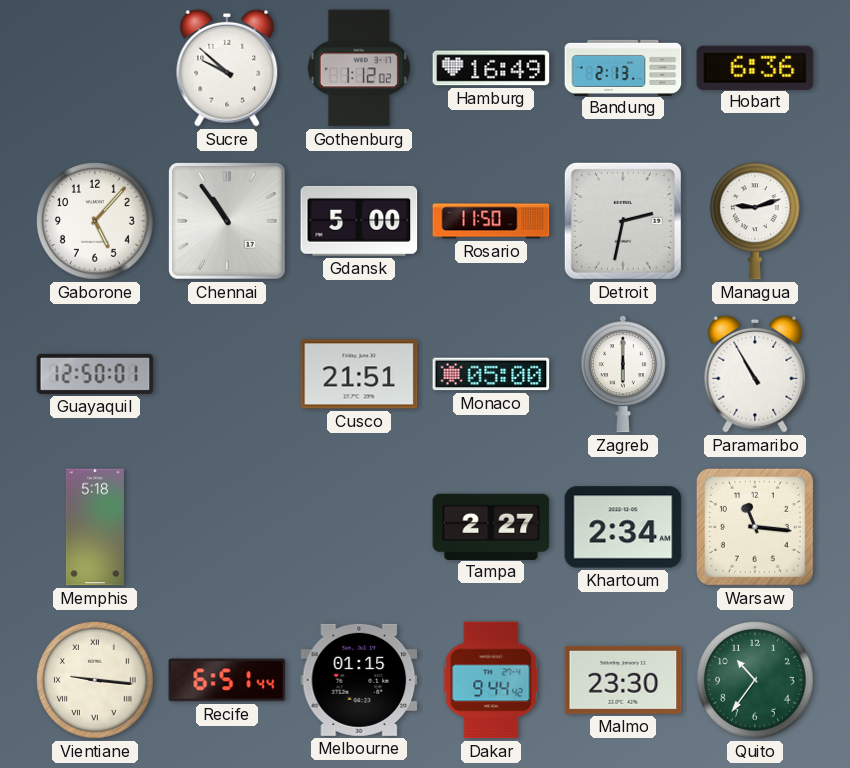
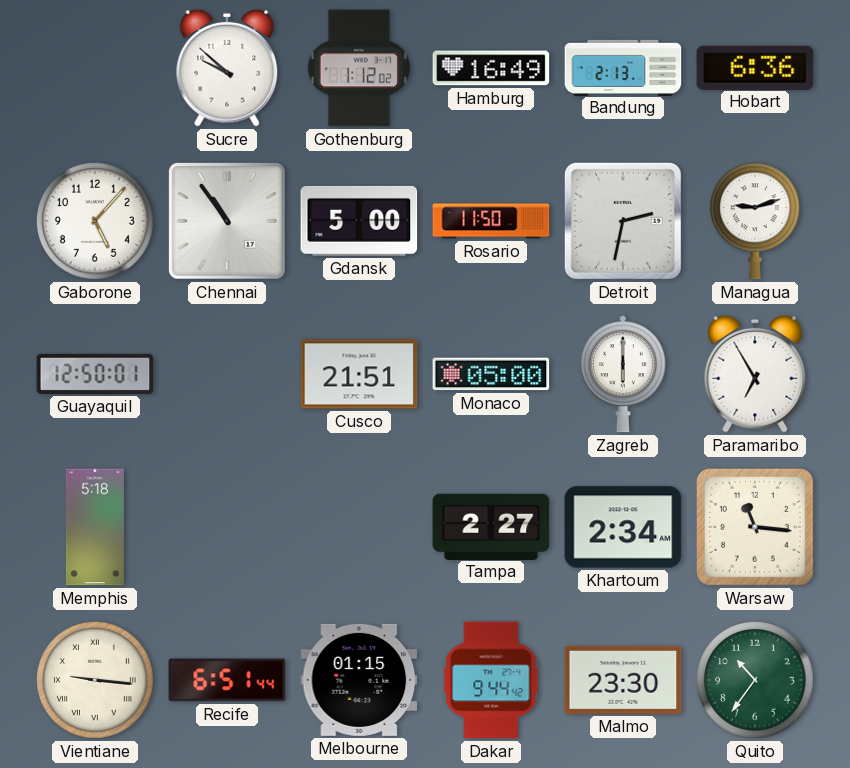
Paramaribo: 10:55 -> 6:55 (755, 374)
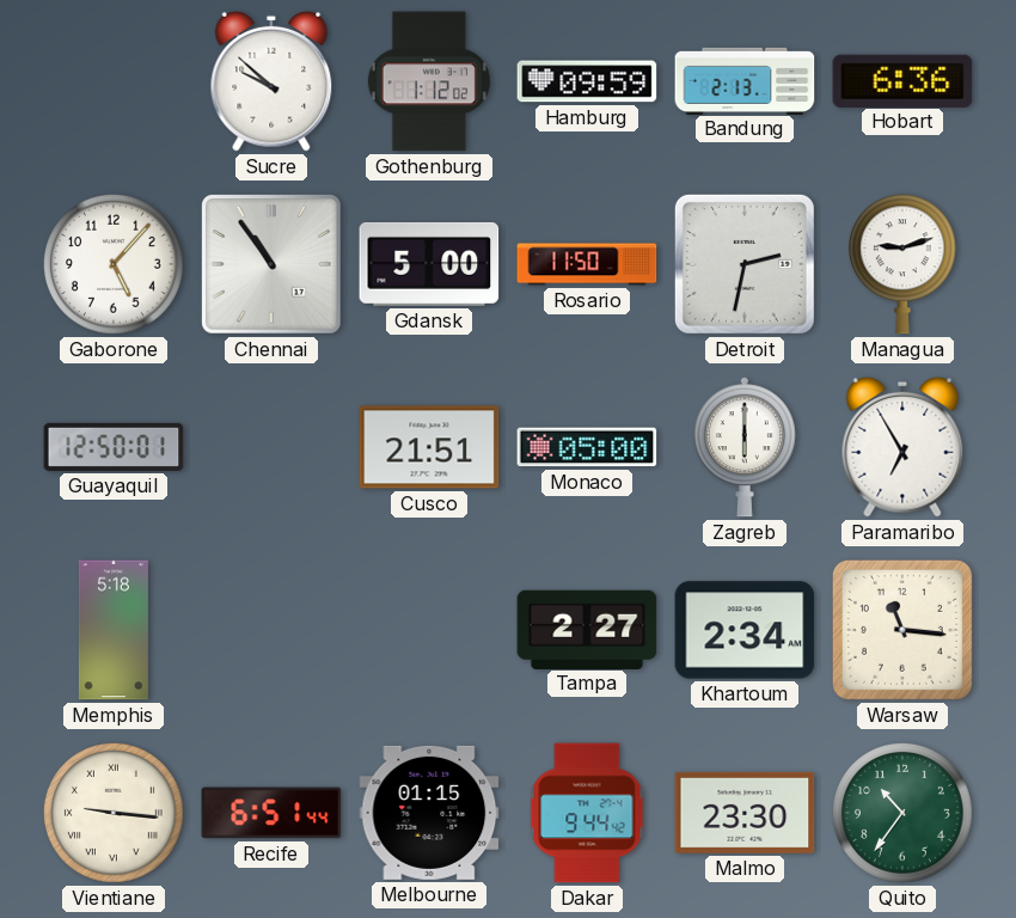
Hamburg: 16:49 -> 09:59 (587, 81)
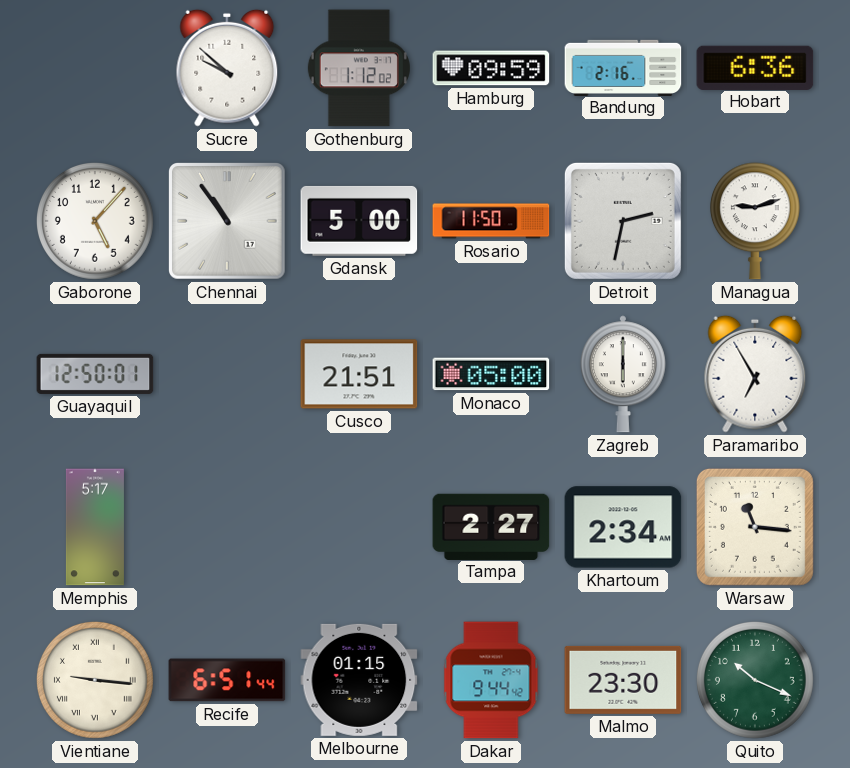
Bandung: 2:13 -> 2:16 (623, 67)
Memphis: 5:18 -> 5:17 (95, 527)
Quito: 10:36 -> 10:19 (755, 680)
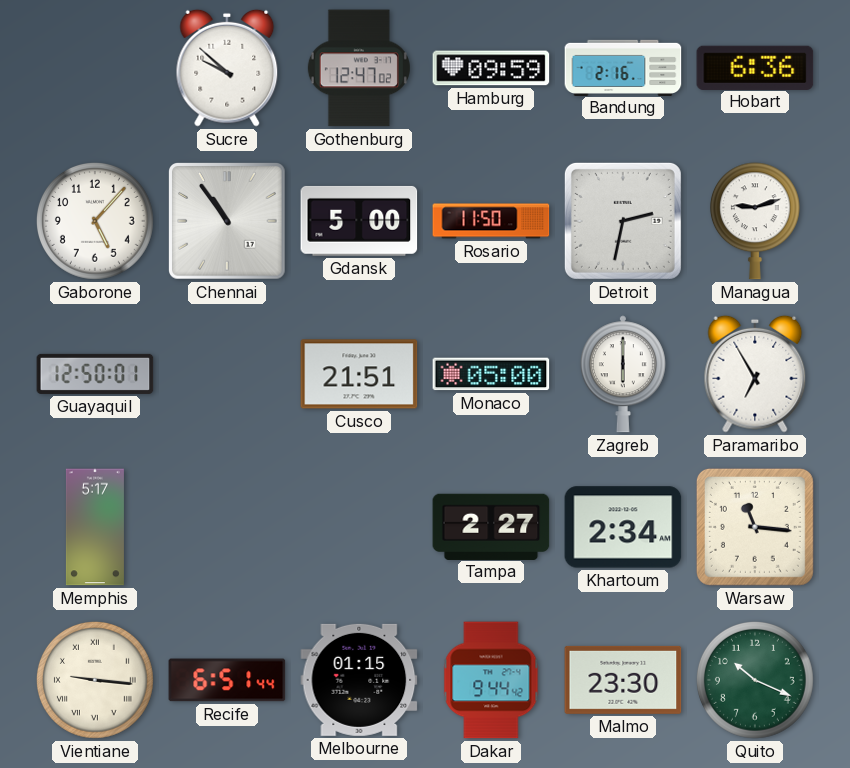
Gothenburg: 1:12 -> 12:47 (359, 68)
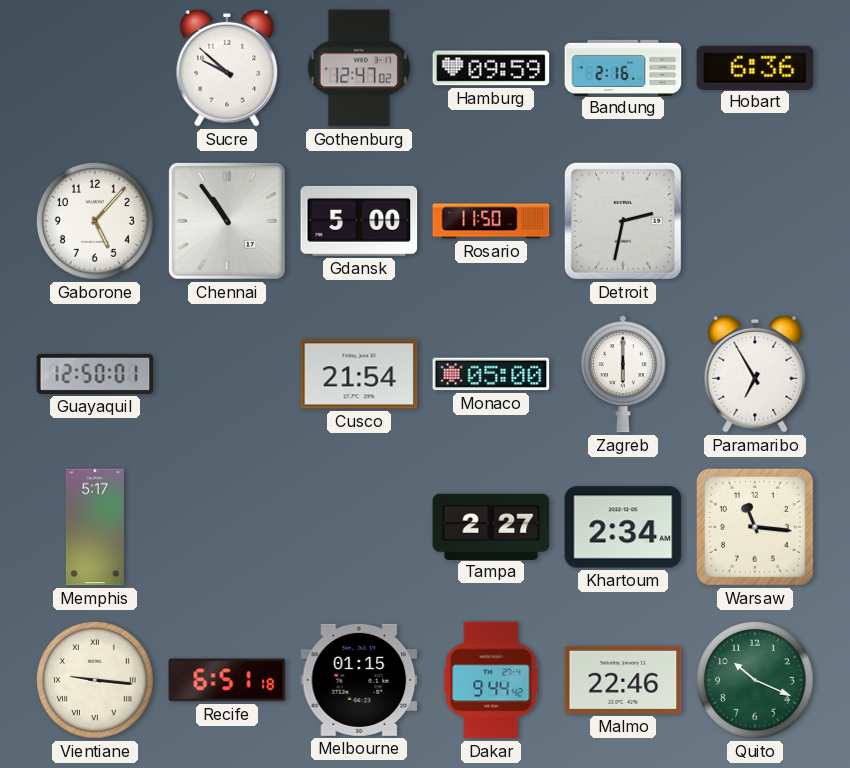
Managua: 9:12 -> none (755, 221)
Cusco: 21:51 -> 21:54 (359, 374)
Recife: 6:51:44 -> 6:51:18 (227, 680)
Malmo: 23:30 -> 22:46 (623, 680)
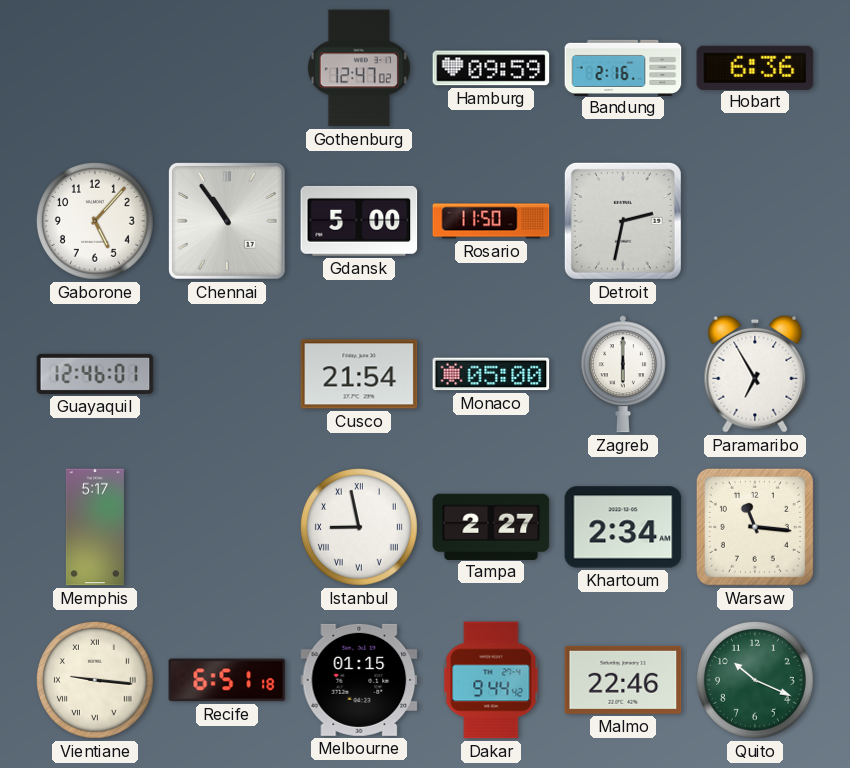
Sucre: 9:52 -> none (227, 68)
Guayaquil: 12:50 -> 12:46 (95, 374)
Istanbul: none -> 8:58 (359, 527)
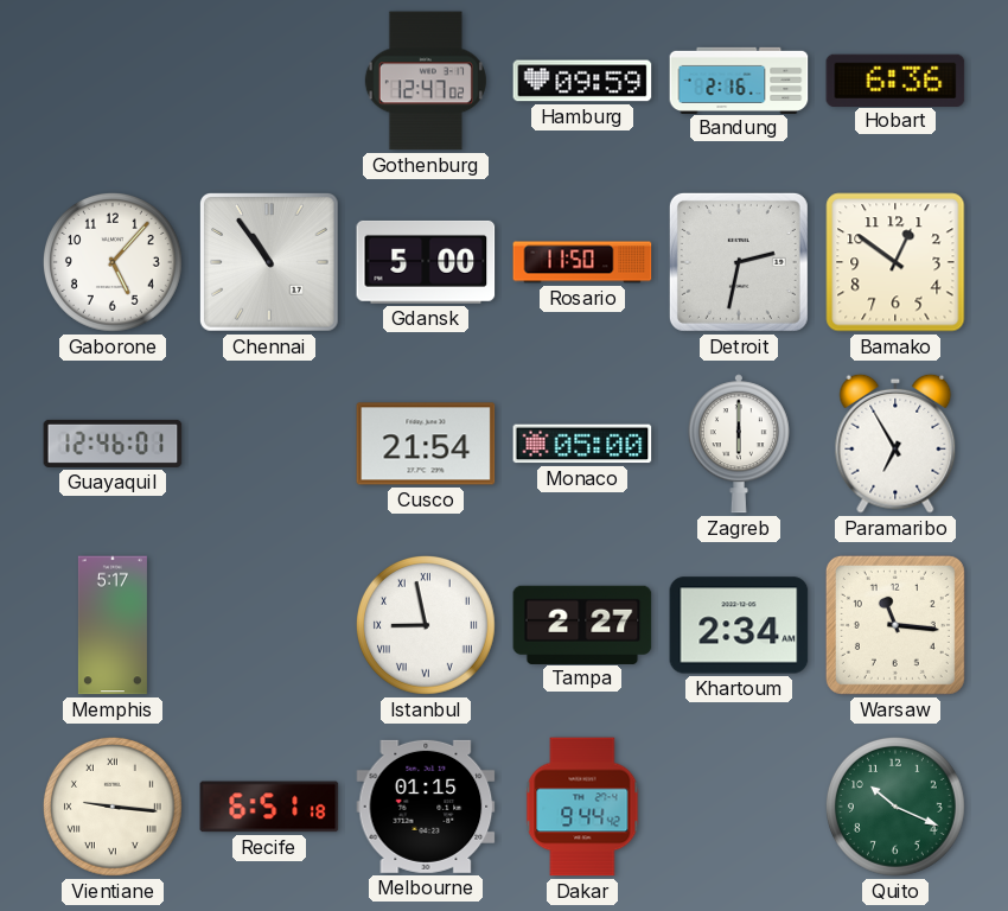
Bamako: none -> 12:51 (895, 262)
Malmo: 22:46 -> none (623, 680)
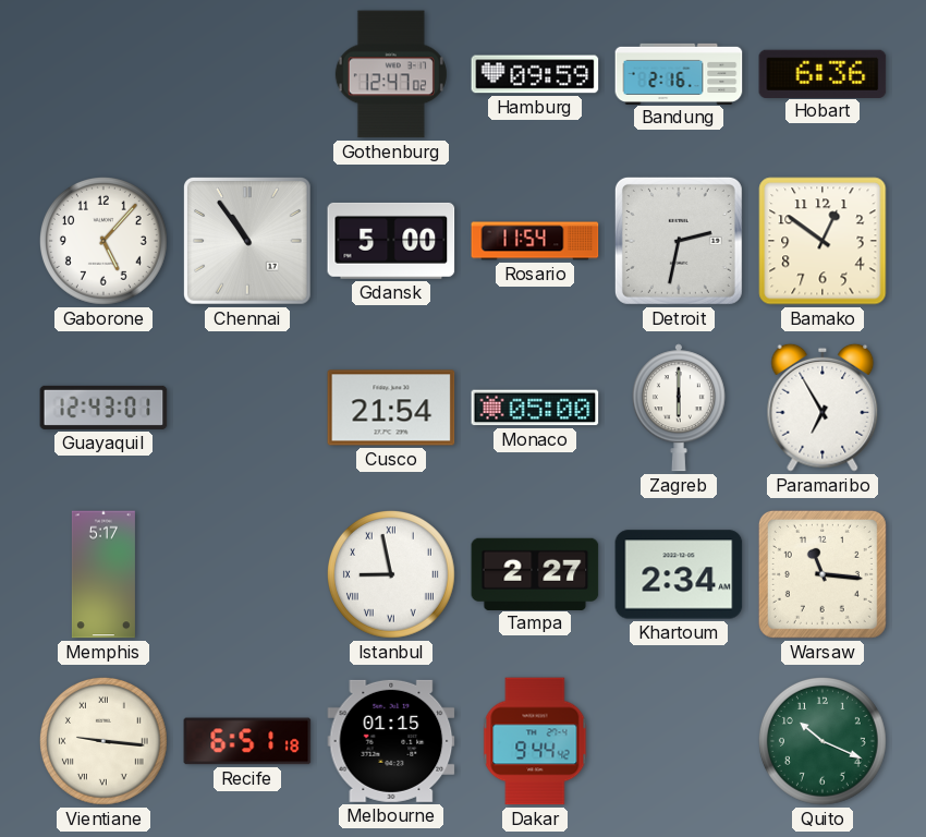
Rosario: 11:50 -> 11:54 (535, 241)
Guayaquil: 12:46 -> 12:43 (103, 408)
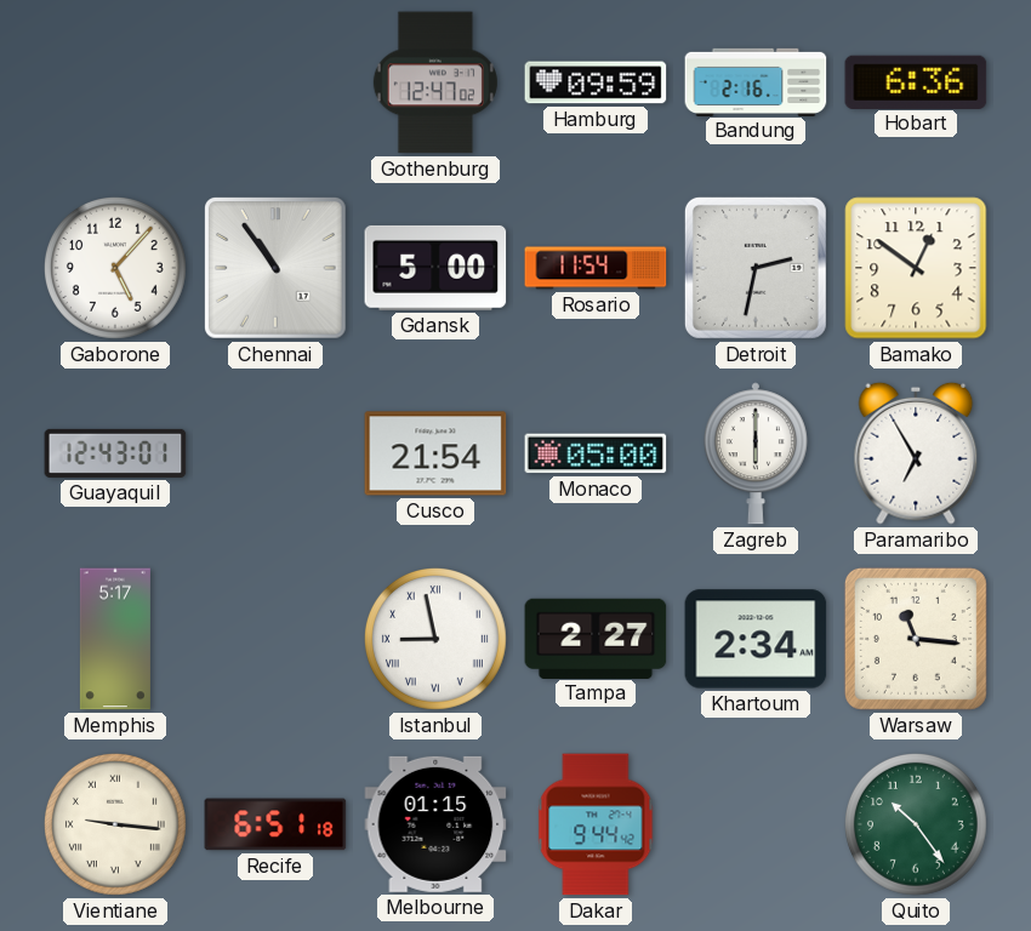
Quito: 10:19 -> 10:24 (916, 824)
